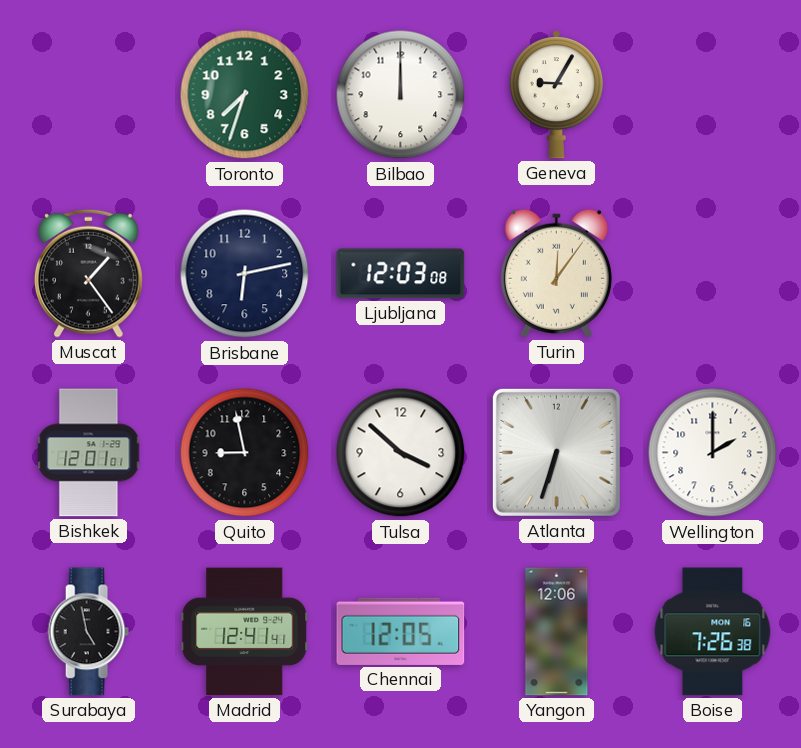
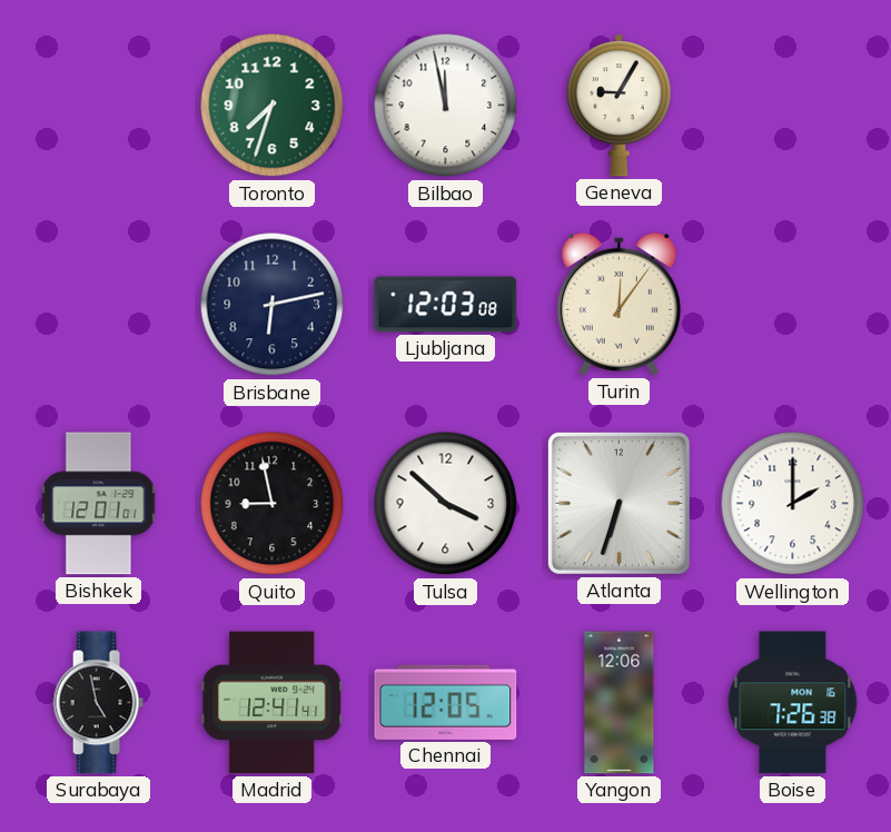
Bilbao: 12:00 -> 11:58 (446, 106)
Muscat: 1:24 -> none (88, 273)
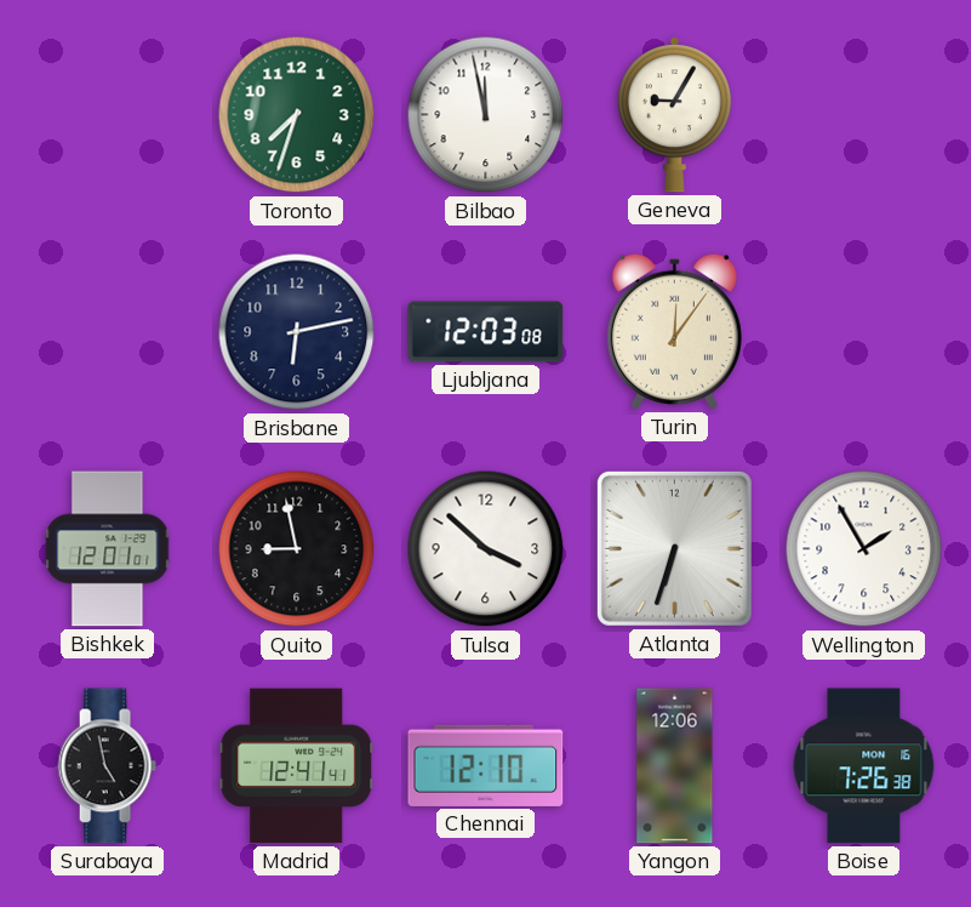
Wellington: 2:00 -> 1:55 (864, 549)
Chennai: 12:05 -> 12:10 (486, 765)
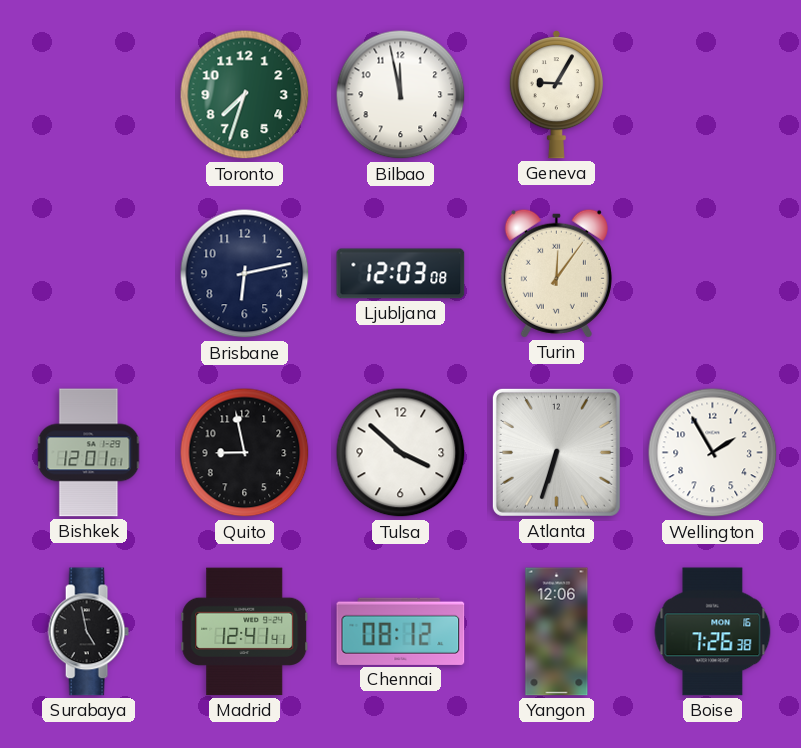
Chennai: 12:10 -> 08:12 (401, 631)
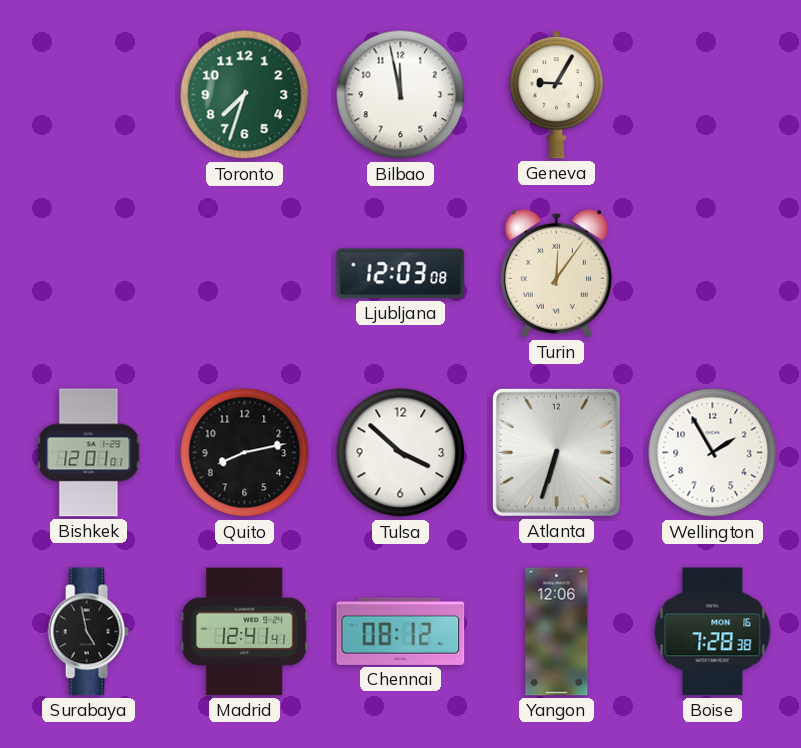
Brisbane: 6:13 -> none (245, 274)
Quito: 8:58 -> 8:13 (245, 453)
Boise: 7:26 -> 7:28 (713, 632)
